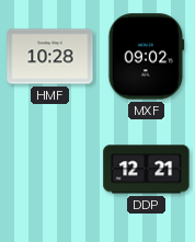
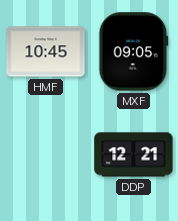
HMF: 10:28 -> 10:45 (46, 52)
MXF: 09:02 -> 09:05 (134, 52)
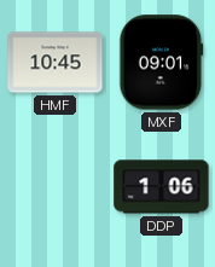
MXF: 09:05 -> 09:01 (162, 63)
DDP: 12:21 -> 1:06 (162, 187)
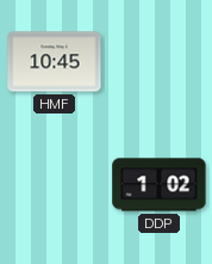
MXF: 09:01 -> none (162, 63)
DDP: 1:06 -> 1:02 (160, 185)
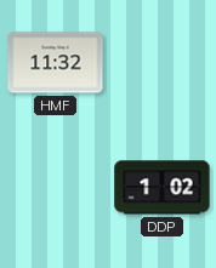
HMF: 10:45 -> 11:32 (56, 63)
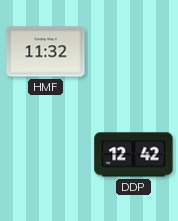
DDP: 1:02 -> 12:42 (134, 155)
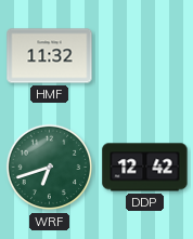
WRF: none -> 6:42 (50, 168)
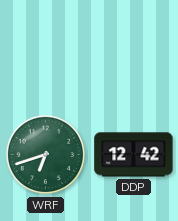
HMF: 11:32 -> none (50, 56)
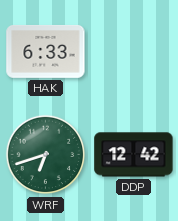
HAK: none -> 6:33 (46, 51)
